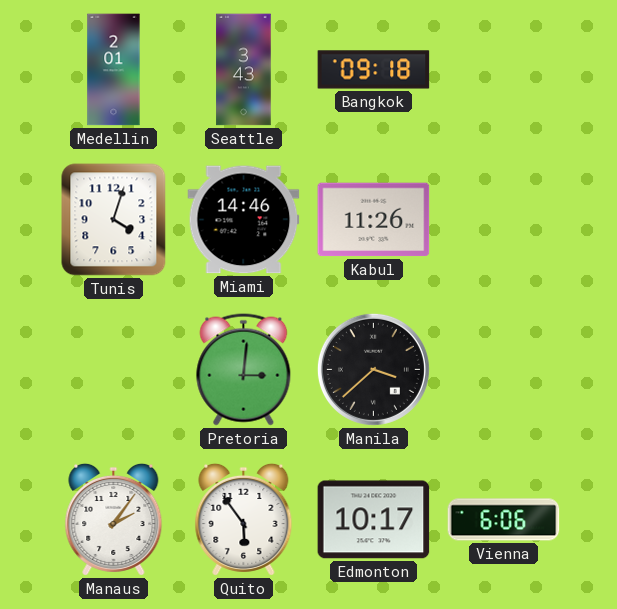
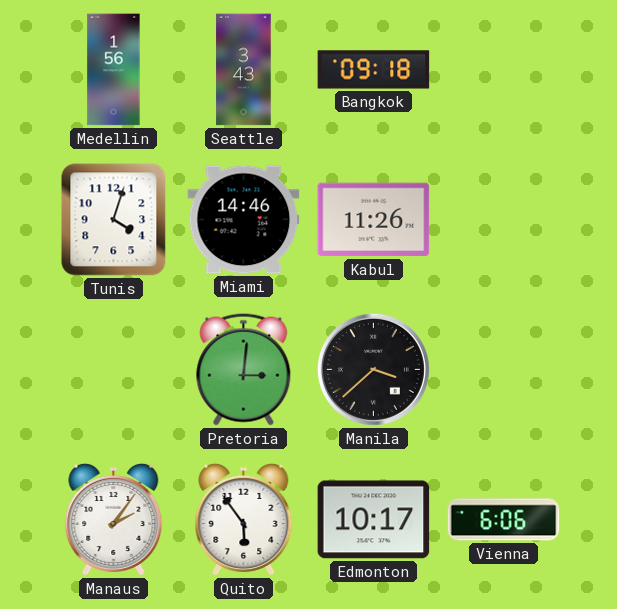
Medellin: 2:01 -> 1:56 (114, 70)
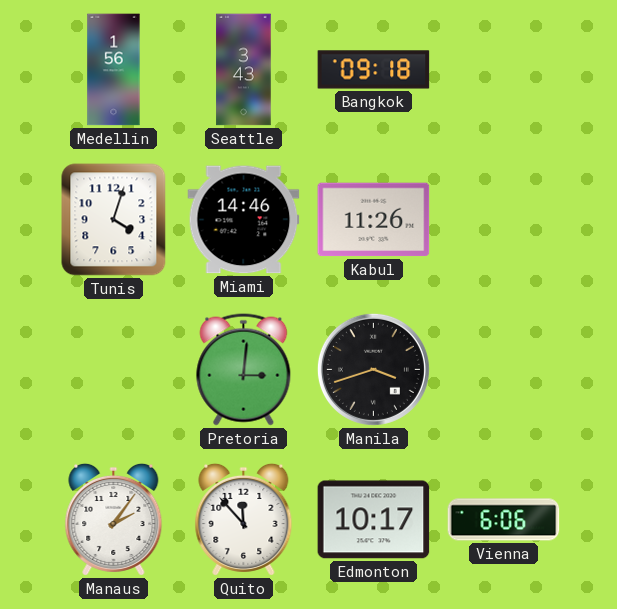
Manila: 3:38 -> 3:42 (373, 369)
Quito: 5:54 -> 11:53 (244, 519)
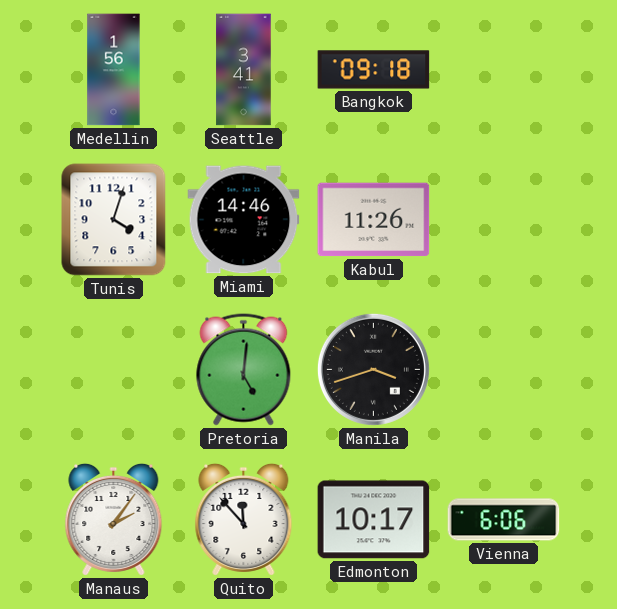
Seattle: 3:43 -> 3:41 (244, 70)
Pretoria: 3:01 -> 5:01 (244, 370)
